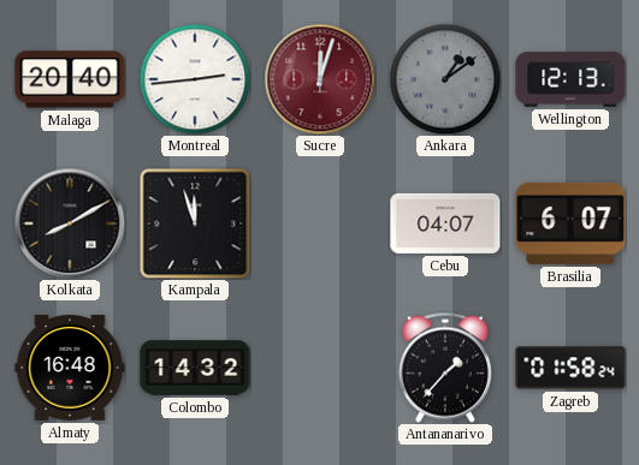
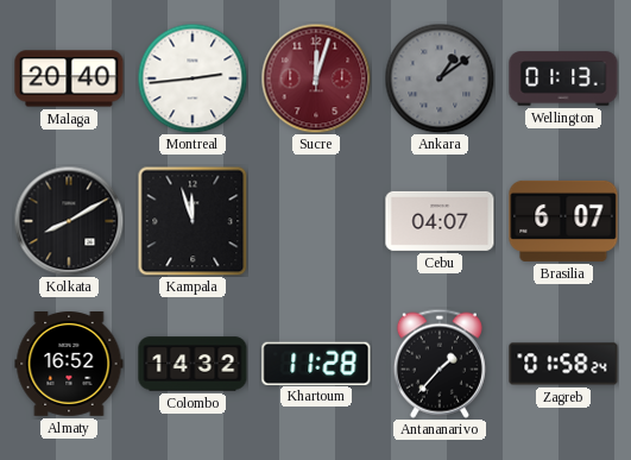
Wellington: 12:13 -> 01:13 (563, 78)
Almaty: 16:48 -> 16:52 (69, 365)
Khartoum: none -> 11:28 (316, 363)
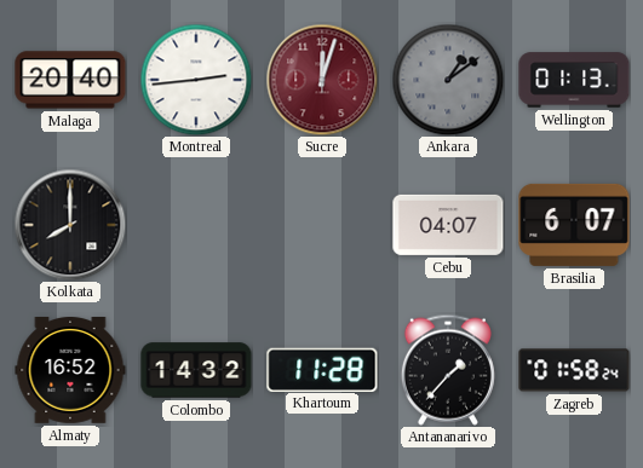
Kolkata: 8:10 -> 8:00 (70, 225)
Kampala: 11:57 -> none (193, 221)
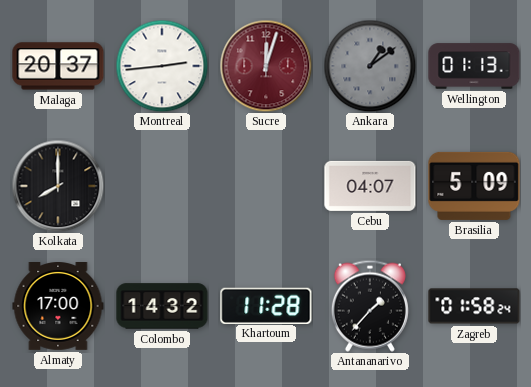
Malaga: 20:40 -> 20:37 (58, 66)
Brasilia: 6:07 -> 5:09 (474, 186)
Almaty: 16:52 -> 17:00 (58, 307)
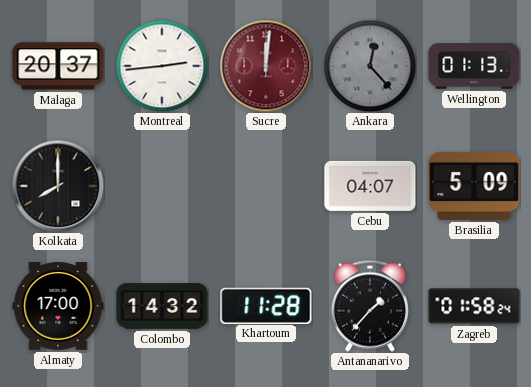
Sucre: 12:03 -> 12:01 (266, 66)
Ankara: 1:09 -> 12:23 (370, 66)
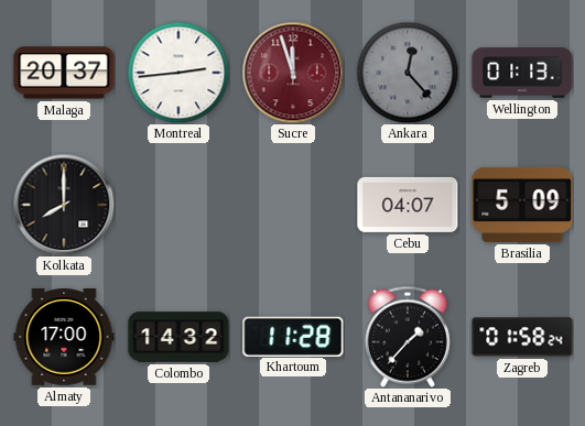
Sucre: 12:01 -> 11:57 (293, 73)
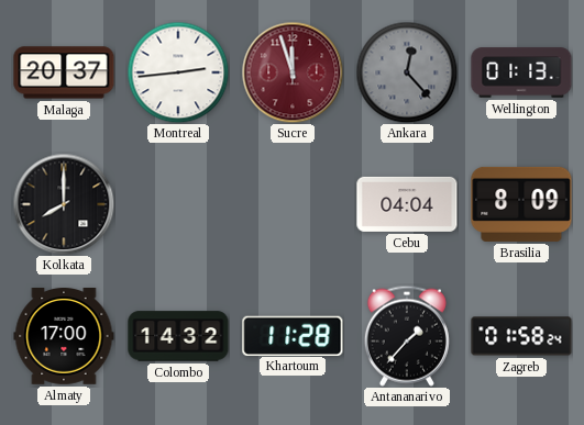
Cebu: 04:07 -> 04:04 (407, 204)
Brasilia: 5:09 -> 8:09 (521, 204)
